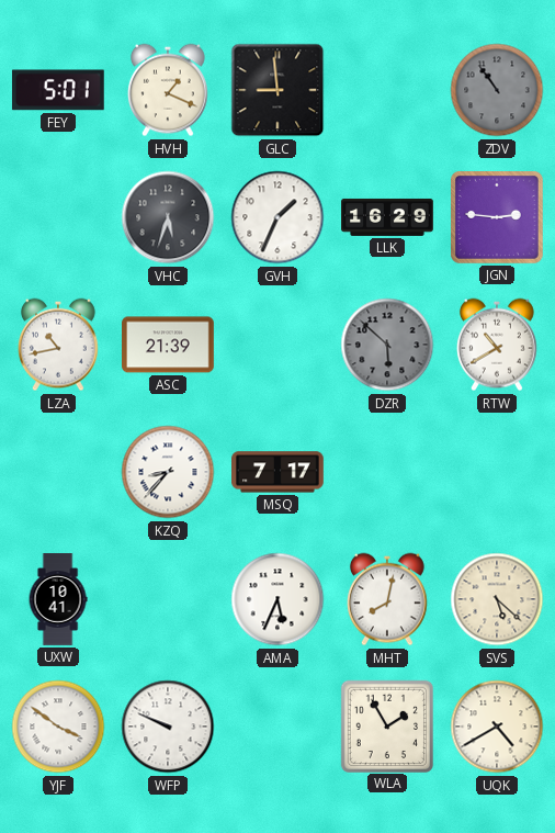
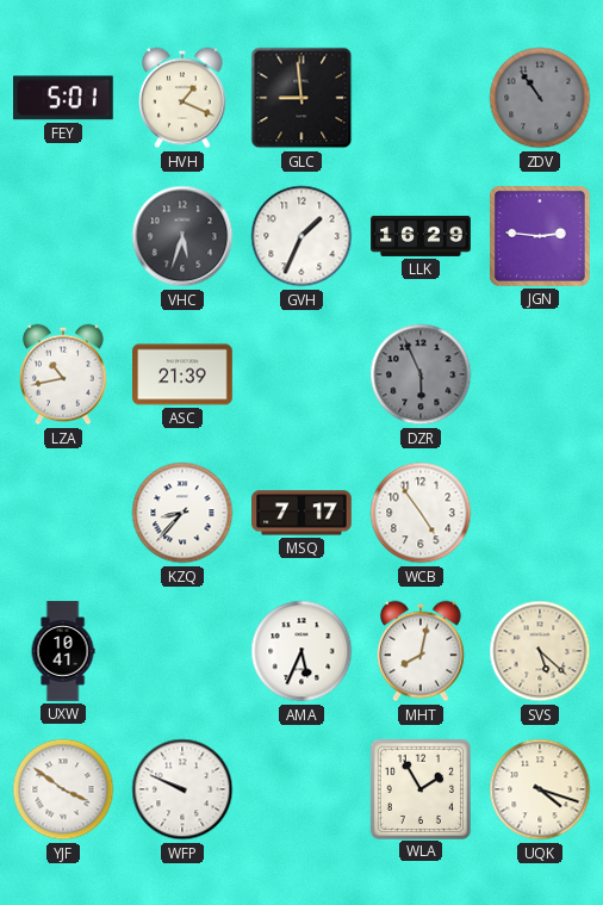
DZR: 5:52 -> 5:56 (421, 374)
RTW: 10:40 -> none (497, 345)
WCB: none -> 4:54 (421, 513)
UQK: 4:40 -> 4:18 (540, 789)
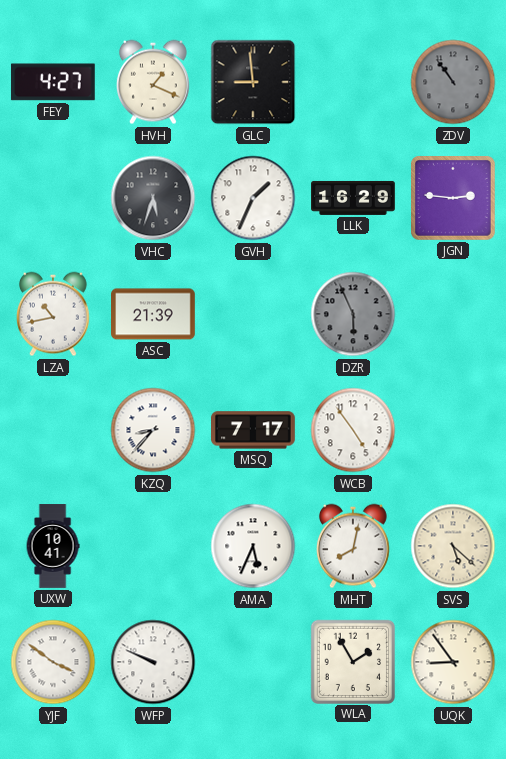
FEY: 5:01 -> 4:27 (53, 82)
UQK: 4:18 -> 8:54 (453, 662)
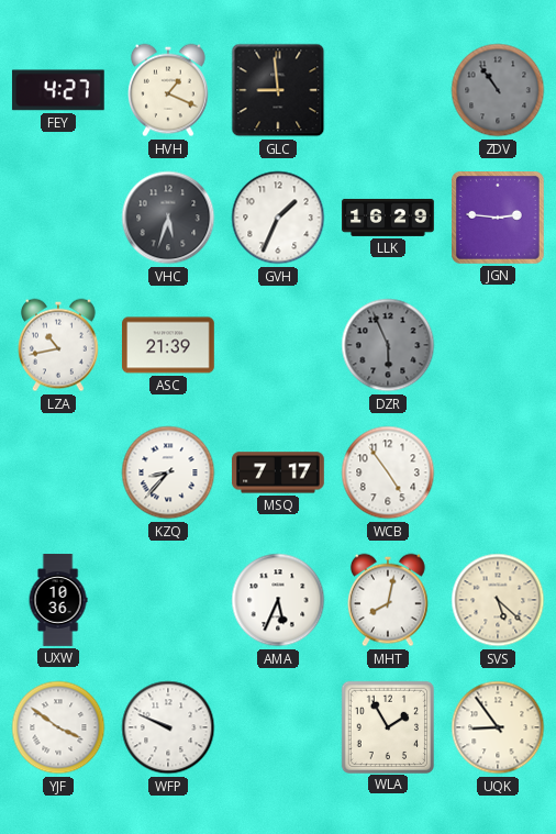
UXW: 10:41 -> 10:36 (58, 600)
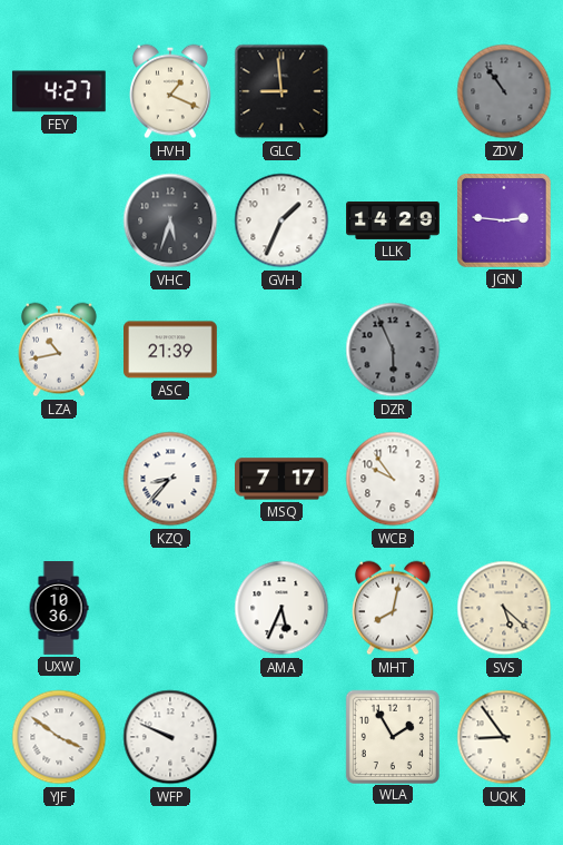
LLK: 16:29 -> 14:29 (393, 220)
WCB: 4:54 -> 9:54 (393, 479)
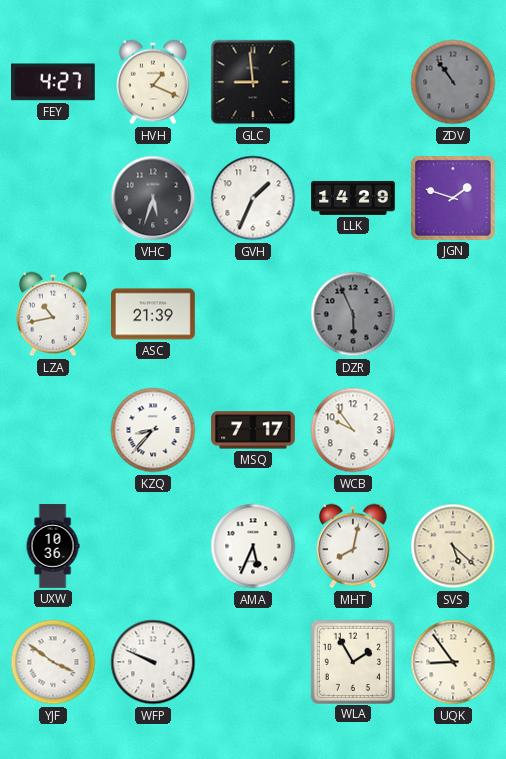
JGN: 2:46 -> 1:48 (454, 199)
